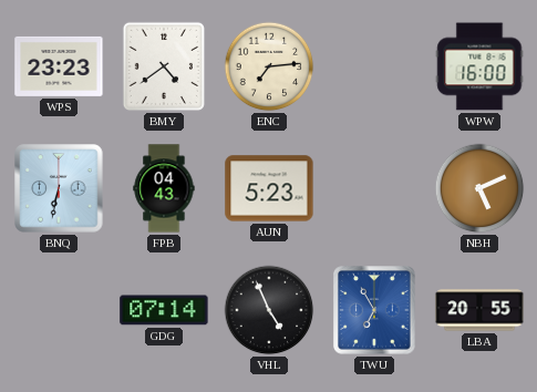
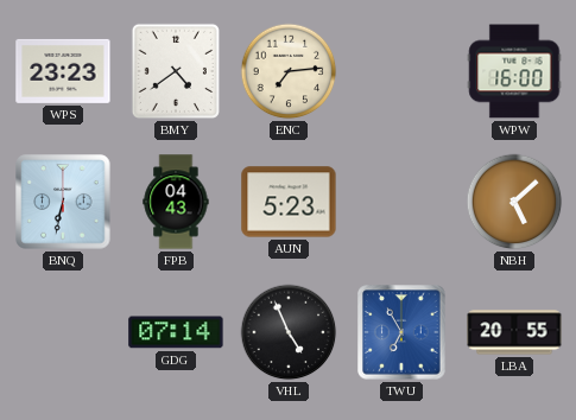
NBH: 5:11 -> 5:08 (514, 202)
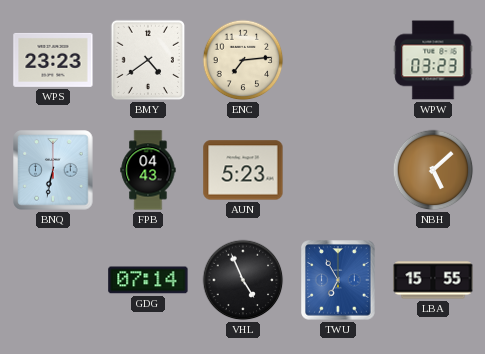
WPW: 16:00 -> 03:23 (433, 60)
LBA: 20:55 -> 15:55 (433, 280)
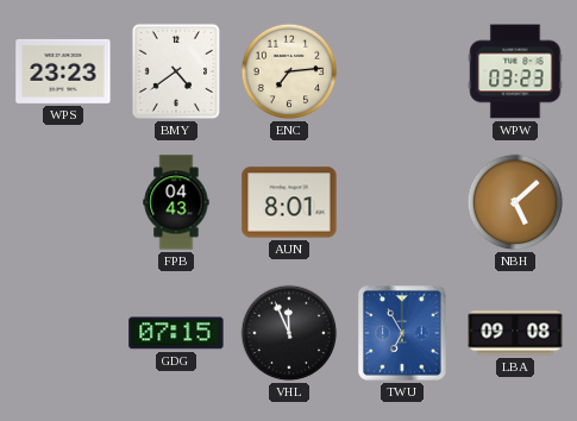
BNQ: 6:32 -> none (53, 170)
AUN: 5:23 -> 8:01 (289, 202)
GDG: 07:14 -> 07:15 (176, 333)
VHL: 4:56 -> 11:56 (289, 333)
LBA: 15:55 -> 09:08 (515, 333)
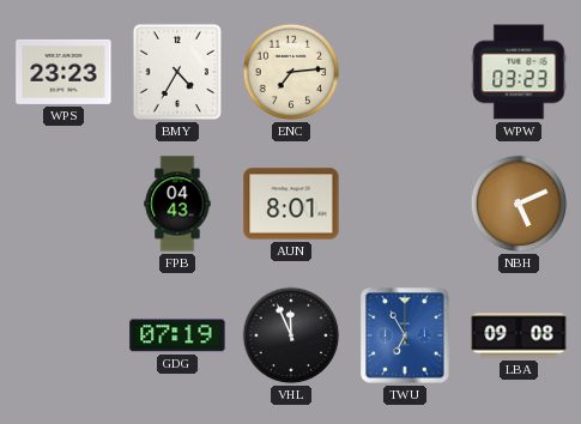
BMY: 4:39 -> 4:35 (177, 72)
NBH: 5:08 -> 5:11 (519, 204)
GDG: 07:15 -> 07:19 (177, 335)
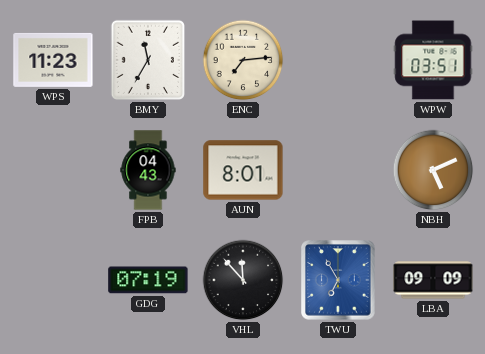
WPS: 23:23 -> 11:23 (53, 60)
BMY: 4:35 -> 11:35 (148, 60)
WPW: 03:23 -> 03:51 (433, 60)
VHL: 11:56 -> 11:53 (243, 280)
LBA: 09:08 -> 09:09 (433, 280)
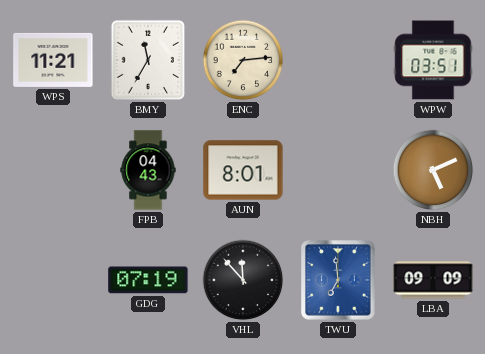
WPS: 11:23 -> 11:21 (53, 60)
TWU: 6:55 -> 6:59 (338, 280)
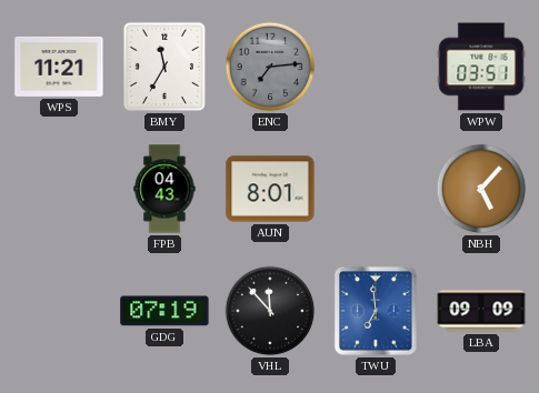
ENC dial: cream -> grey (270, 67)
NBH: 5:11 -> 5:07 (481, 189)
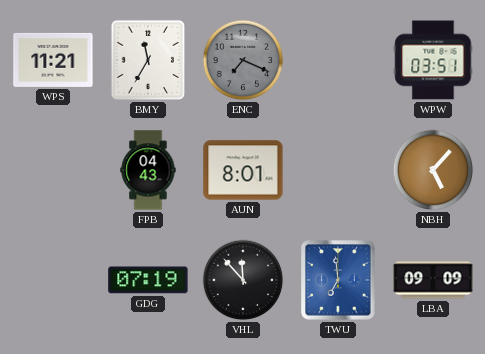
ENC: 7:14 -> 7:19 (243, 60)
